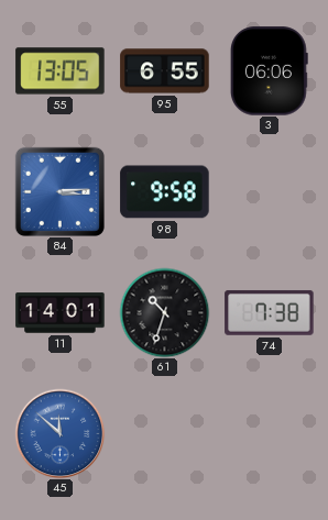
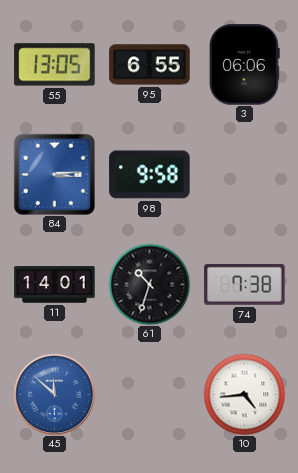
10: none -> 4:44 (244, 394)
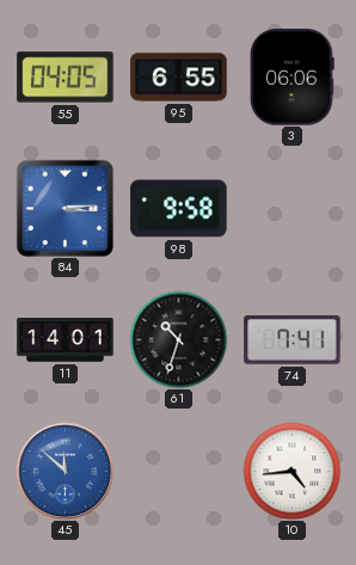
55: 13:05 -> 04:05 (66, 78)
74: 7:38 -> 7:41 (293, 339)
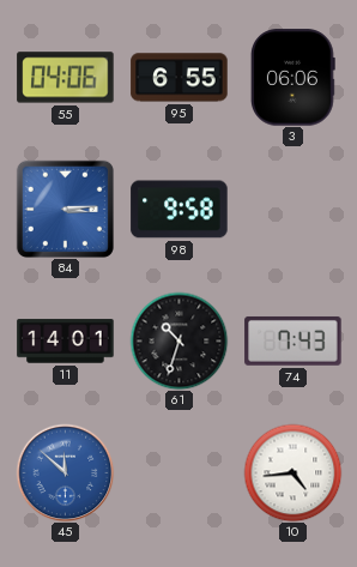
55: 04:05 -> 04:06 (66, 78)
74: 7:41 -> 7:43 (294, 340)
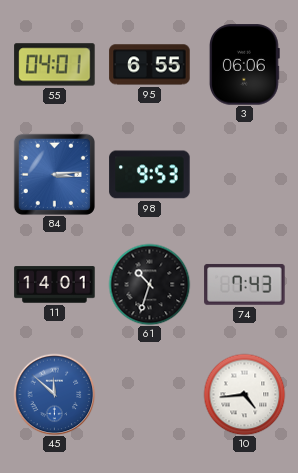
55: 04:06 -> 04:01 (55, 65)
98: 9:58 -> 9:53 (150, 175)
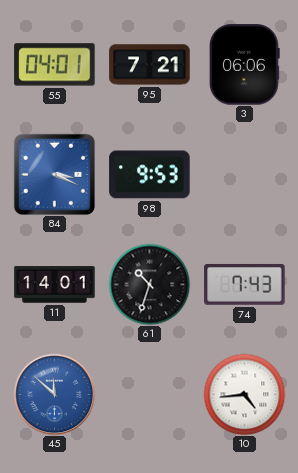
95: 6:55 -> 7:21 (150, 65)
84: 3:14 -> 3:19 (54, 174)
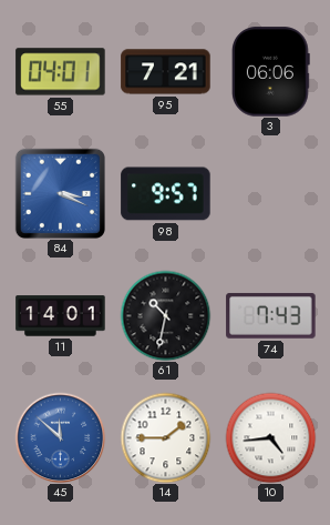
98: 9:53 -> 9:57 (166, 194)
61: 10:33 -> 10:32 (165, 315)
14: none -> 1:45 (165, 437)
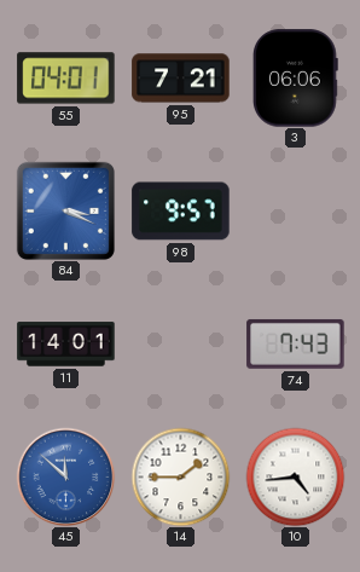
61: 10:32 -> none (165, 315)
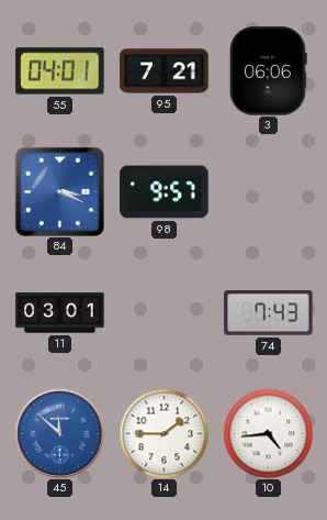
11: 14:01 -> 03:01 (60, 313)
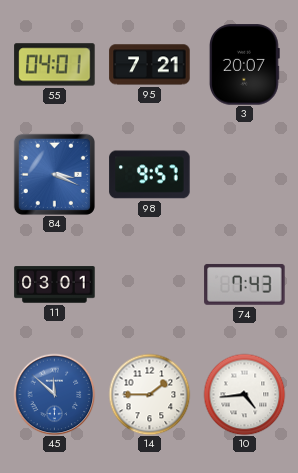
3: 06:06 -> 20:07 (244, 65)
